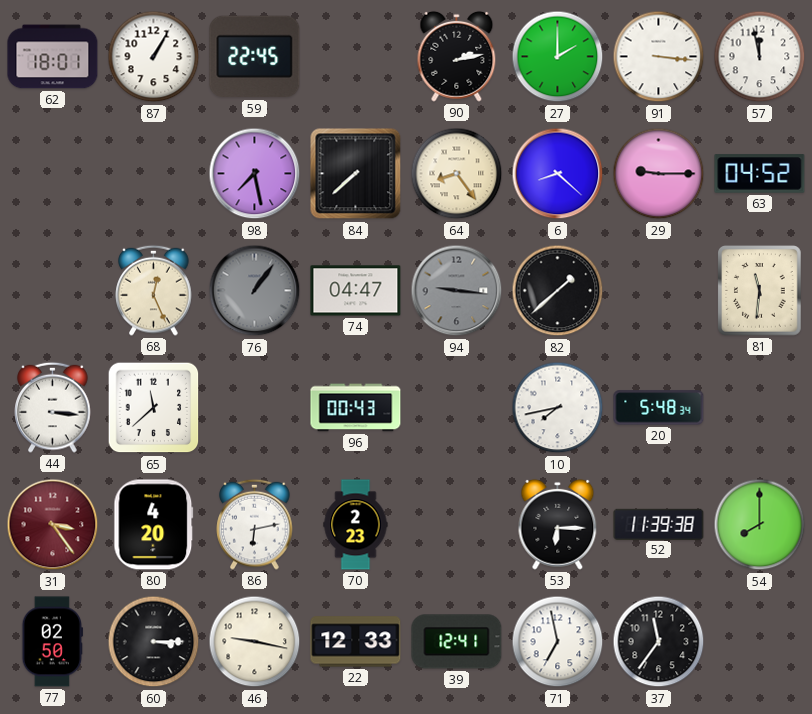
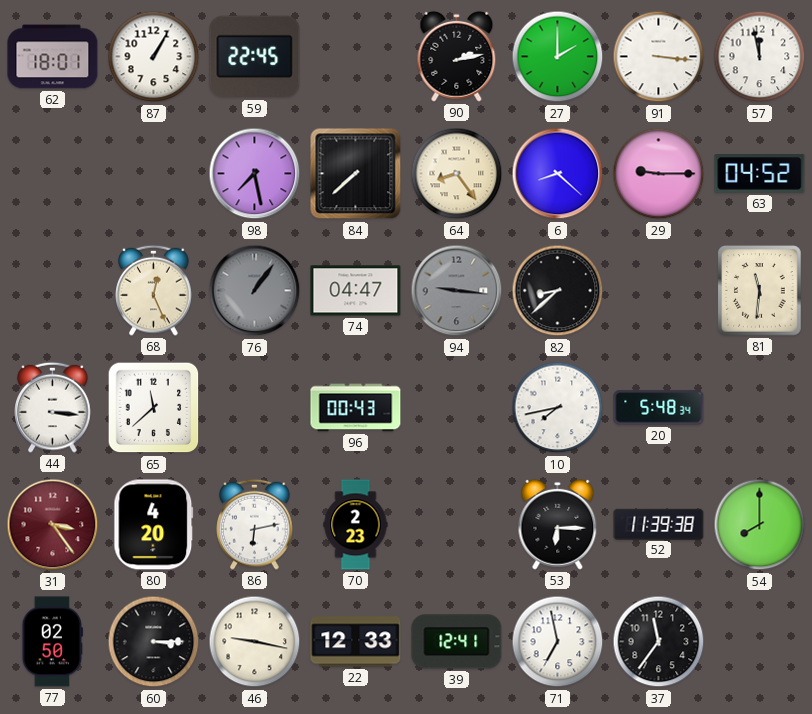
82: 1:38 -> 8:38 (558, 291)
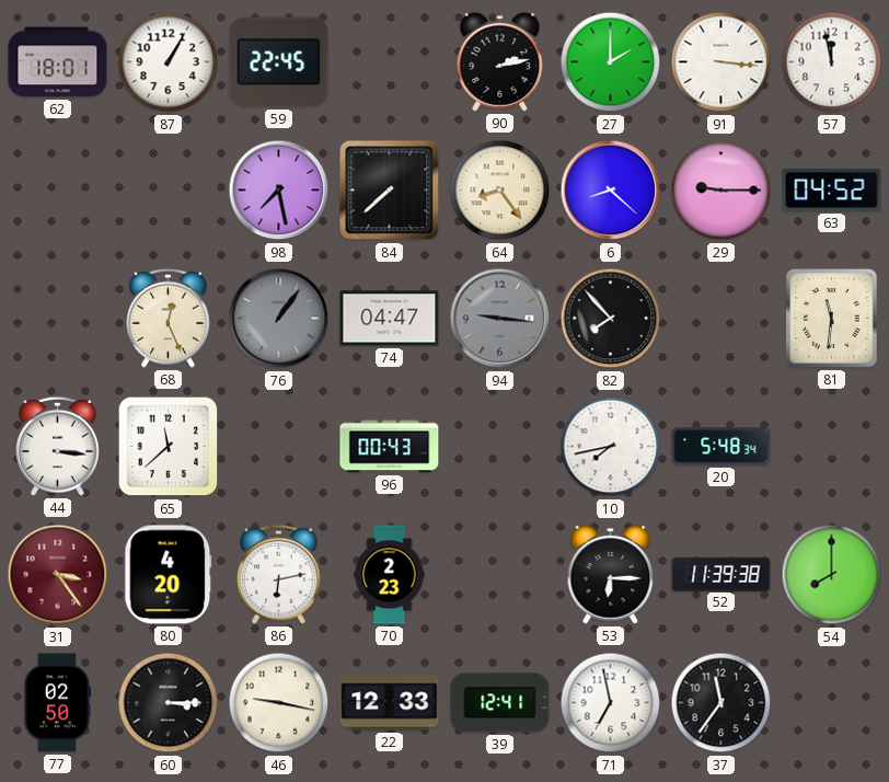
82: 8:38 -> 7:53 (611, 319)
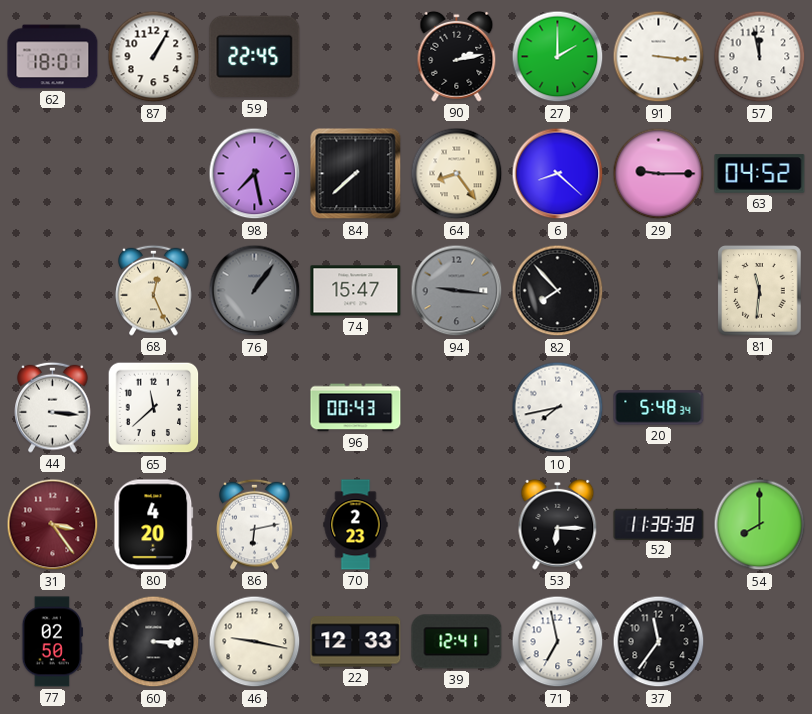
74: 04:47 -> 15:47 (356, 291)
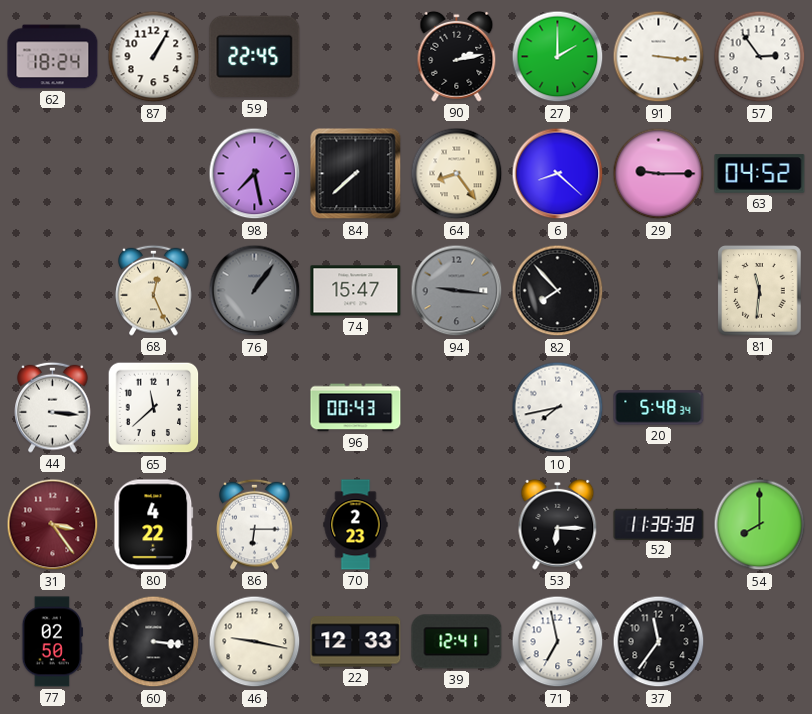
62: 18:01 -> 18:24 (53, 57)
57: 11:58 -> 2:54 (760, 57)
80: 4:20 -> 4:22 (154, 525)
86: 6:13 -> 6:15 (255, 524)
60: 3:15 -> 3:16 (154, 642)
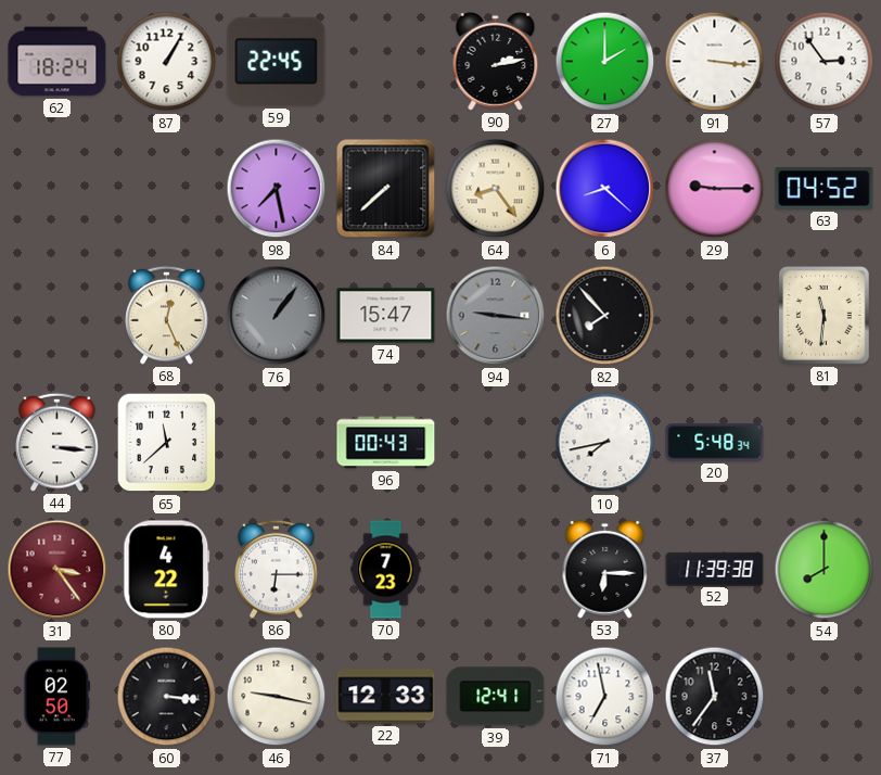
70: 2:23 -> 7:23 (386, 570)
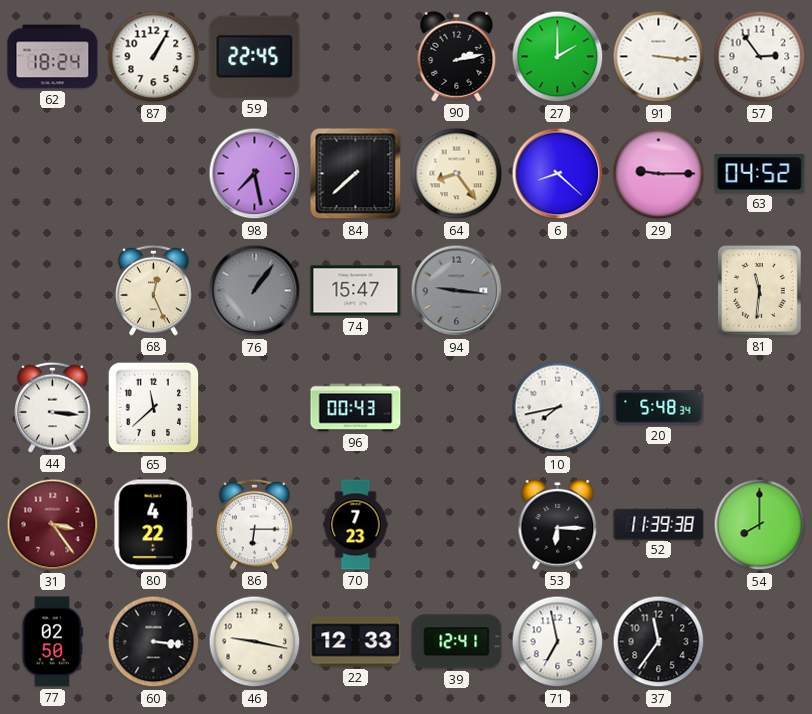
82: 7:53 -> none (605, 316)
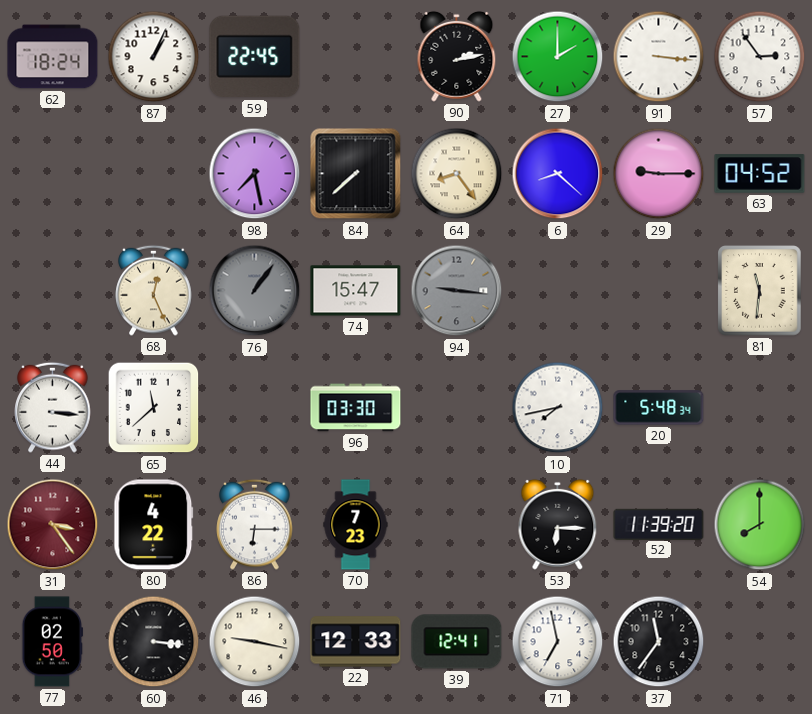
87: 1:05 -> 1:04 (154, 57)
96: 00:43 -> 03:30 (356, 408)
52: 11:39:38 -> 11:39:20 (659, 524)
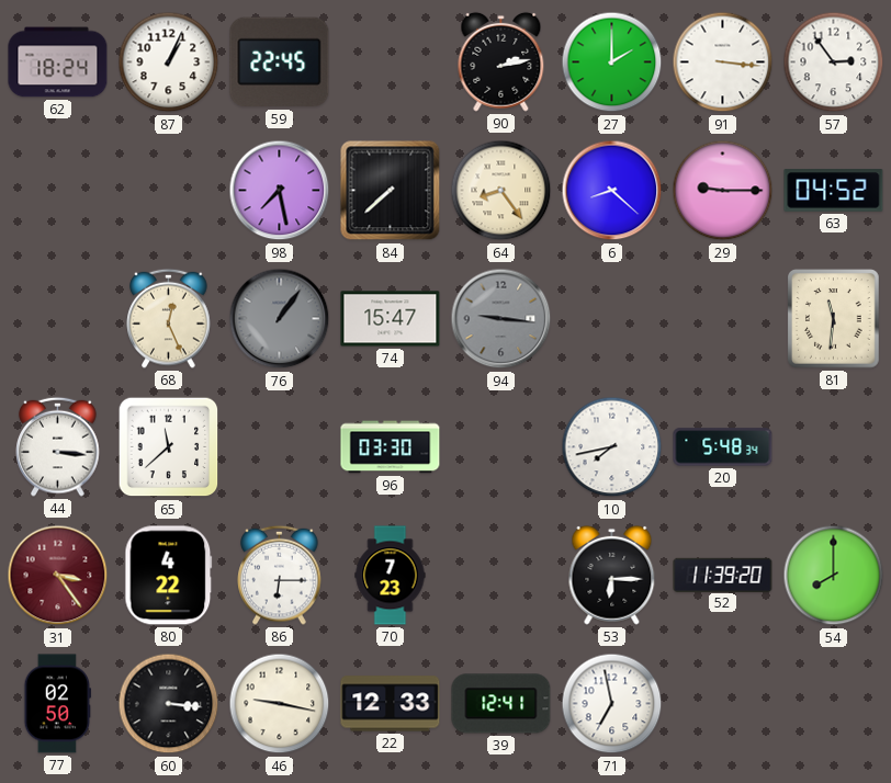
37: 11:36 -> none (659, 642)
